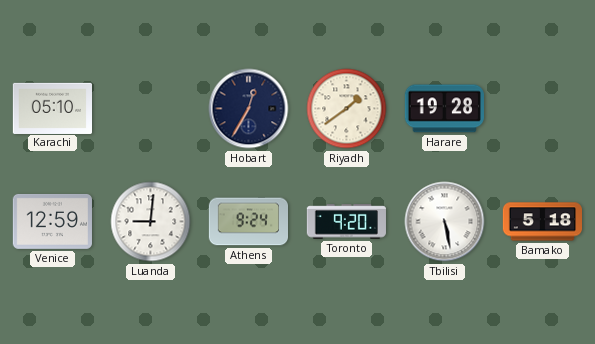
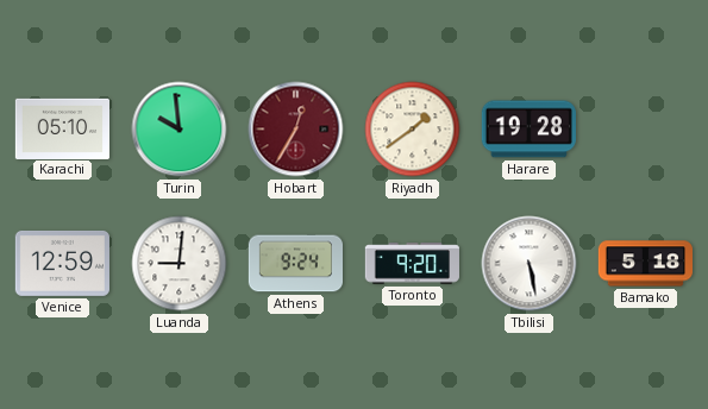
Turin: none -> 9:59 (180, 130)
Hobart dial: navy -> burgundy (296, 130)
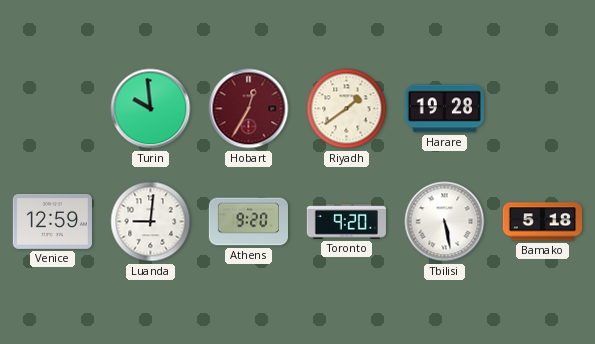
Karachi: 05:10 -> none (62, 128)
Athens: 9:24 -> 9:20 (248, 222)
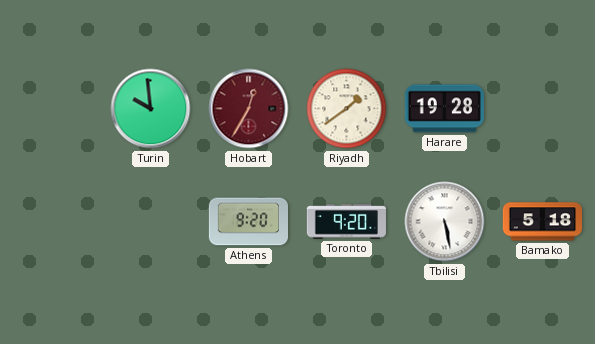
Venice: 12:59 -> none (52, 221)
Luanda: 9:01 -> none (151, 222)
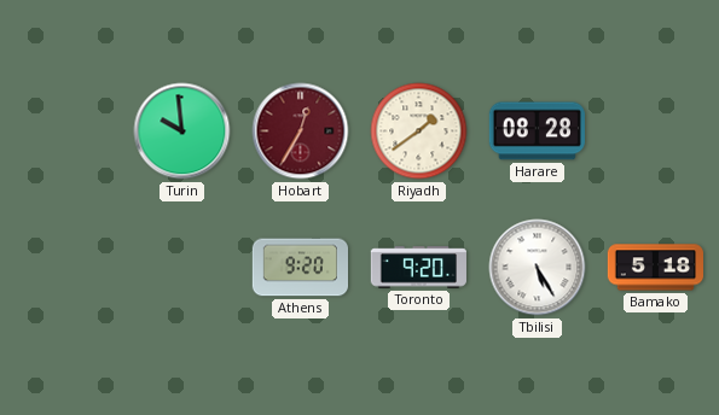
Harare: 19:28 -> 08:28 (537, 131)
Tbilisi: 5:28 -> 5:25 (538, 268)
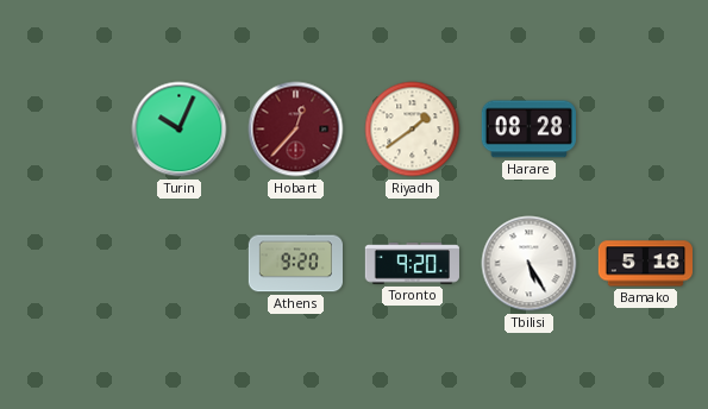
Turin: 9:59 -> 10:04 (180, 130)
Hobart: 12:35 -> 12:37 (296, 130)
